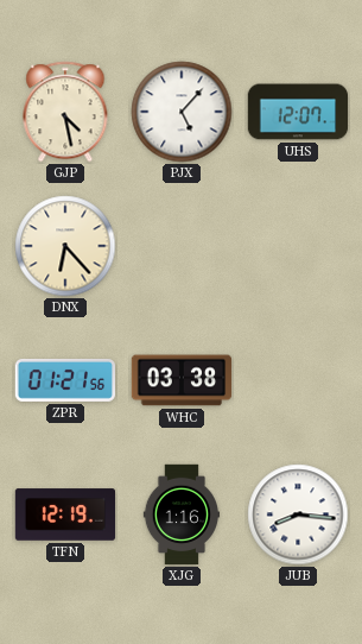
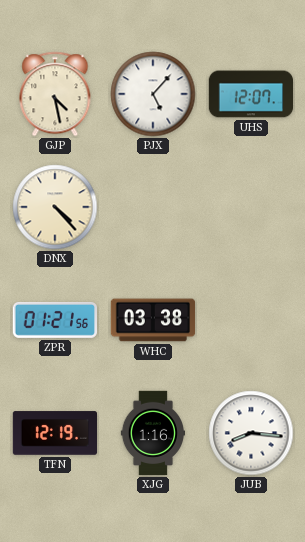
DNX: 6:23 -> 4:23 (55, 207)
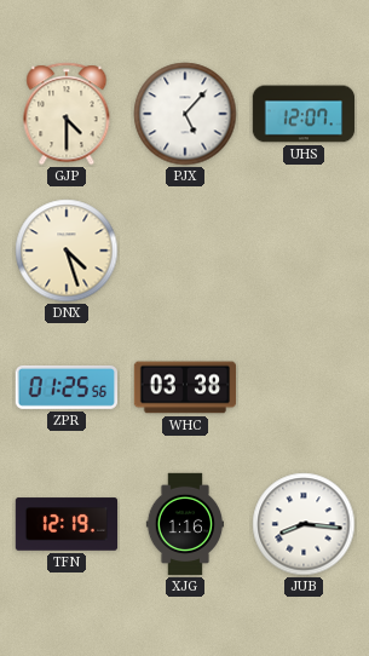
GJP: 4:28 -> 4:30 (67, 114)
DNX: 4:23 -> 4:27 (67, 251)
ZPR: 01:21 -> 01:25 (67, 387)
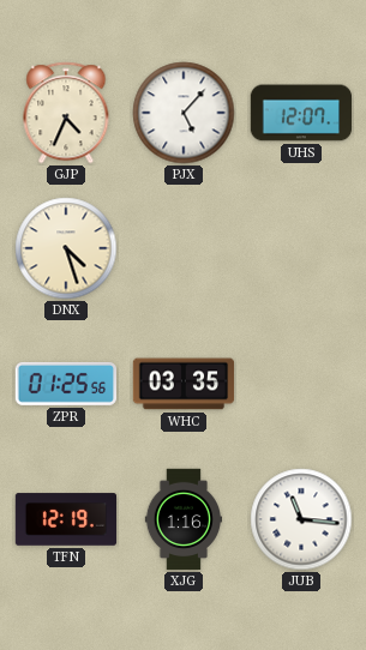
GJP: 4:30 -> 4:34 (66, 113)
WHC: 03:38 -> 03:35 (184, 384)
JUB: 8:16 -> 11:16 (301, 519)
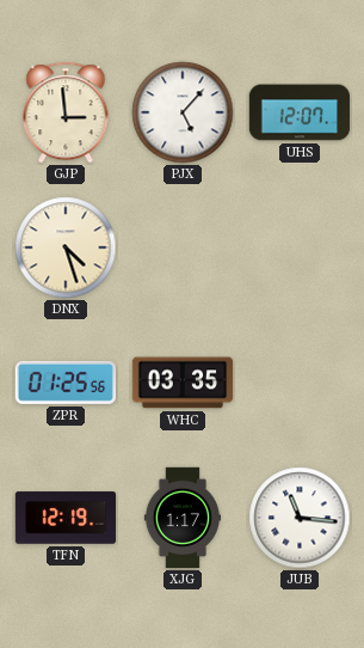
GJP: 4:34 -> 2:59 (66, 112)
XJG: 1:16 -> 1:17 (181, 518)
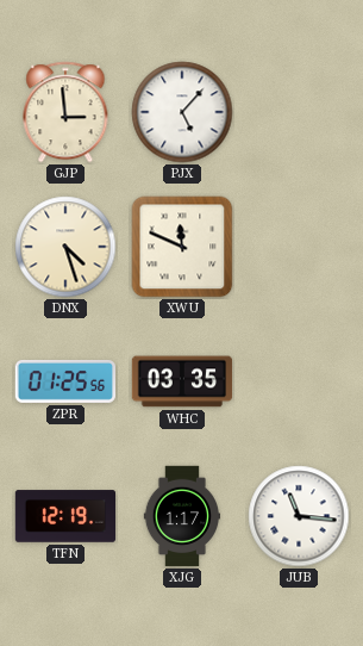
UHS: 12:07 -> none (300, 112)
XWU: none -> 11:49 (182, 247)
